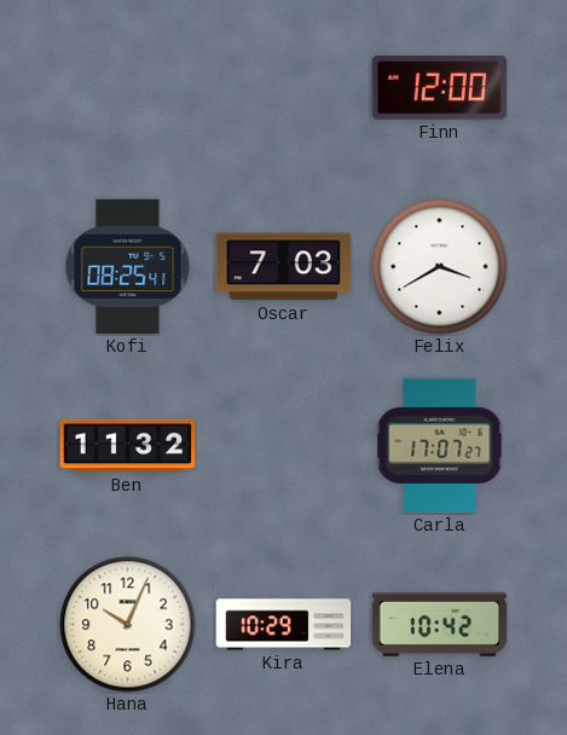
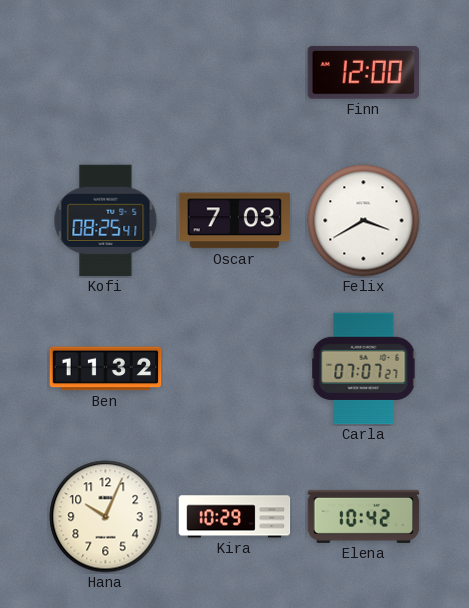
Carla: 17:07 -> 07:07 (364, 369)
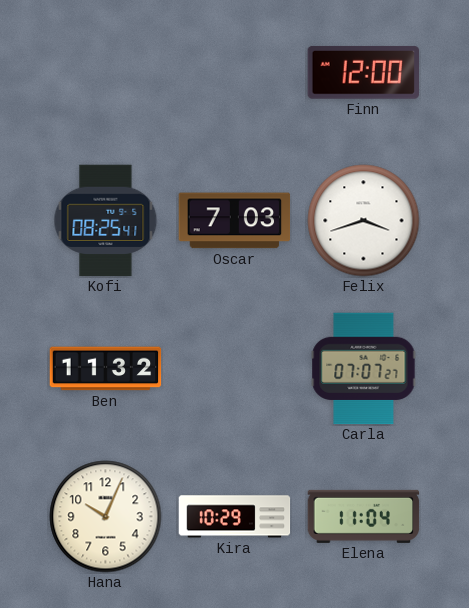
Felix: 3:40 -> 3:42 (364, 221)
Elena: 10:42 -> 11:04 (364, 516)
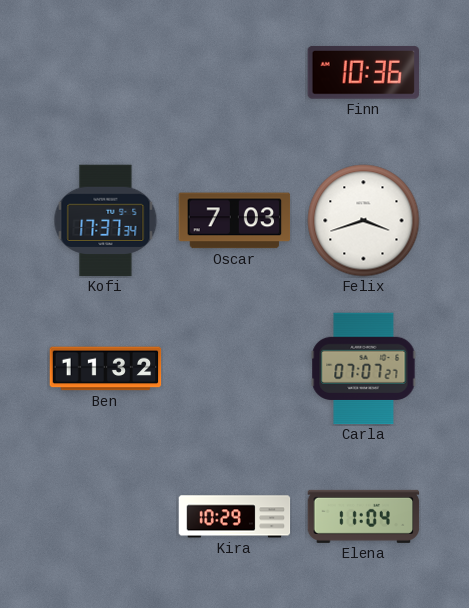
Finn: 12:00 -> 10:36 (363, 72)
Kofi: 08:25 -> 17:37 (106, 221)
Hana: 10:04 -> none (106, 517)
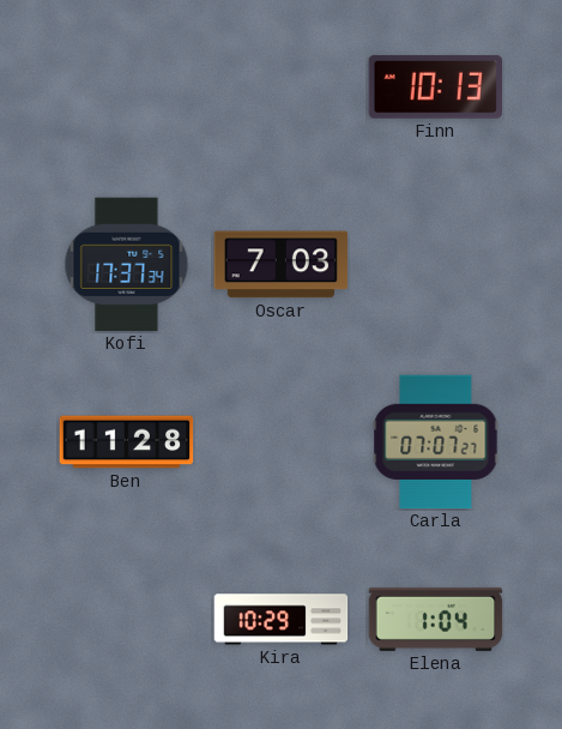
Finn: 10:36 -> 10:13 (435, 86)
Felix: 3:42 -> none (364, 221)
Ben: 11:32 -> 11:28 (127, 442)
Elena: 11:04 -> 1:04 (436, 619)
